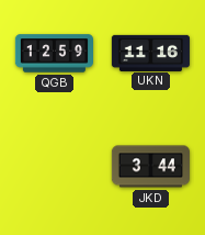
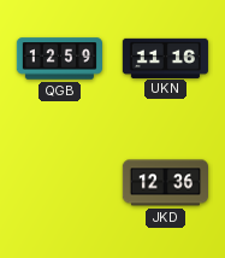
JKD: 3:44 -> 12:36 (165, 183)
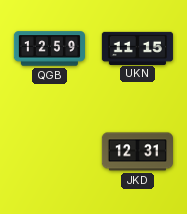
UKN: 11:16 -> 11:15 (137, 48)
JKD: 12:36 -> 12:31 (137, 152)
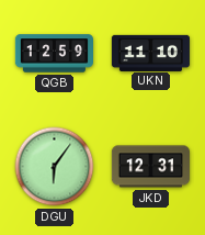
UKN: 11:15 -> 11:10 (150, 53)
DGU: none -> 6:06 (55, 167)
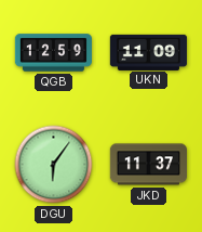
UKN: 11:10 -> 11:09 (148, 52)
JKD: 12:31 -> 11:37 (148, 165)
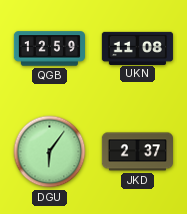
UKN: 11:09 -> 11:08 (137, 48)
JKD: 11:37 -> 2:37 (137, 152)
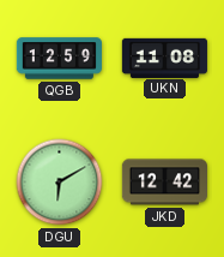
DGU: 6:06 -> 6:10 (60, 183)
JKD: 2:37 -> 12:42 (164, 183)
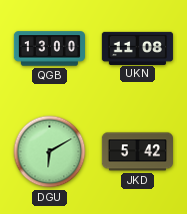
QGB: 12:59 -> 13:00 (49, 49)
JKD: 12:42 -> 5:42 (137, 152)
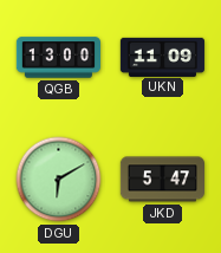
UKN: 11:08 -> 11:09 (162, 57)
JKD: 5:42 -> 5:47 (162, 180)
